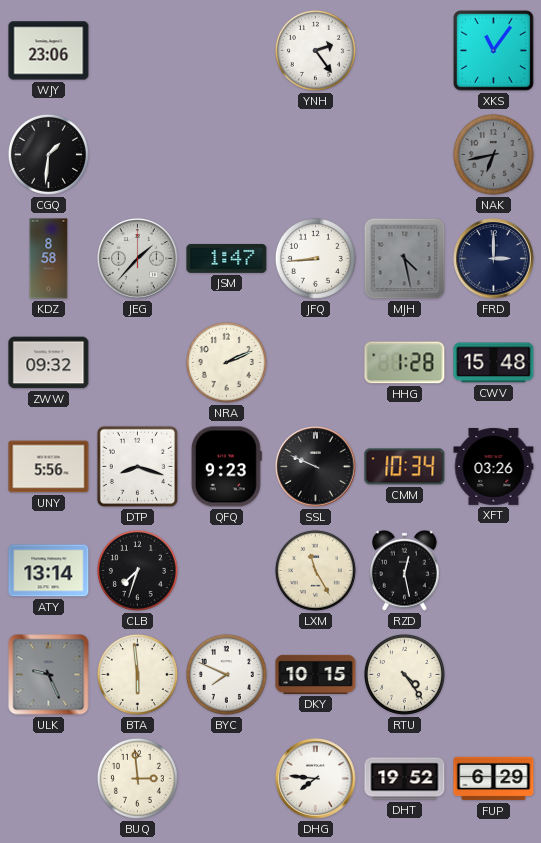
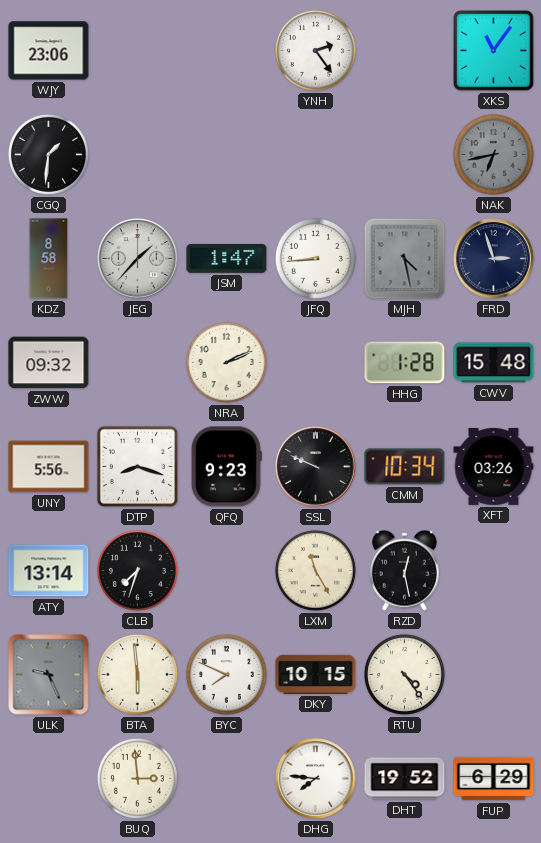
FRD: 3:00 -> 2:57 (494, 259)
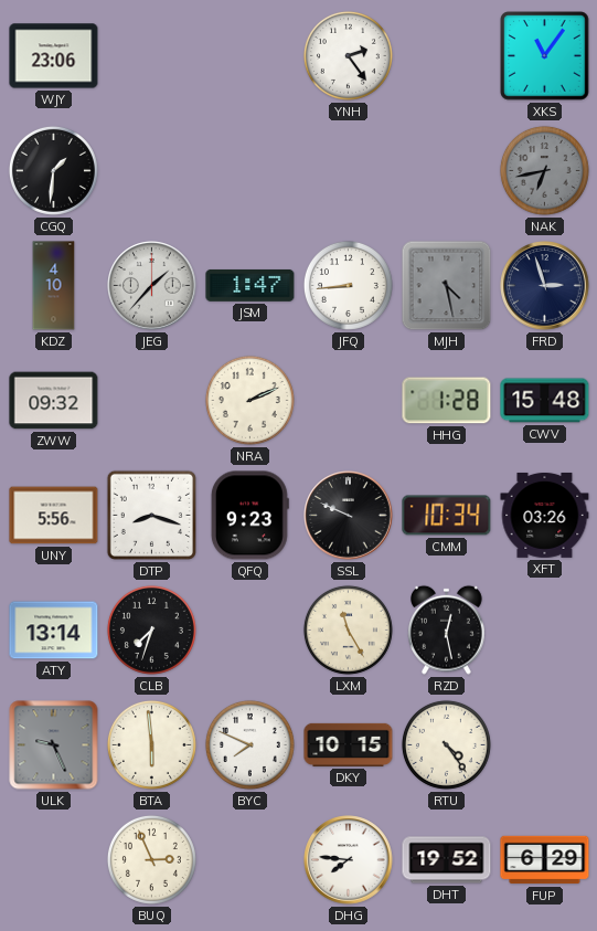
KDZ: 8:58 -> 4:10 (54, 286)
BUQ: 2:59 -> 2:56 (151, 859)
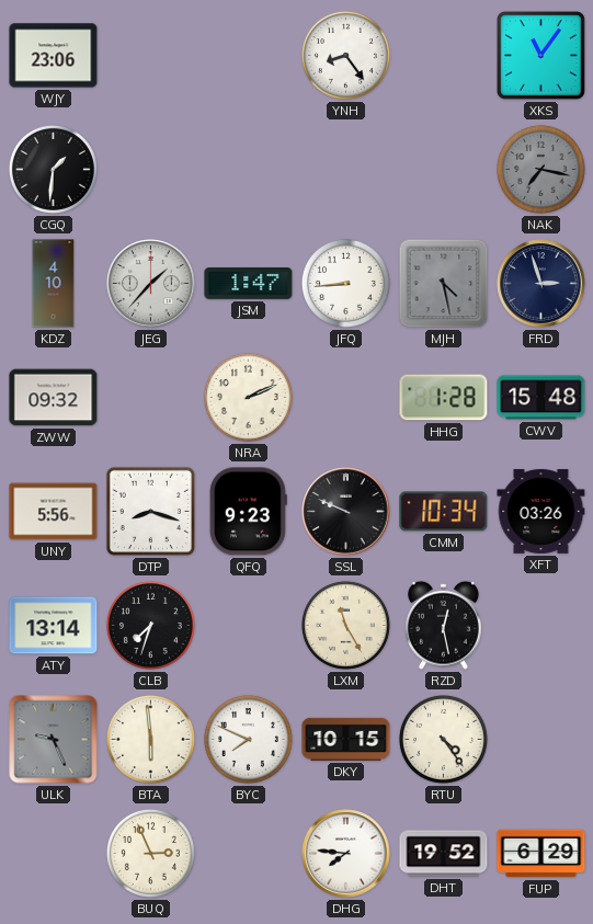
YNH: 2:24 -> 8:24 (345, 55)
NAK: 6:43 -> 7:17 (540, 169)
